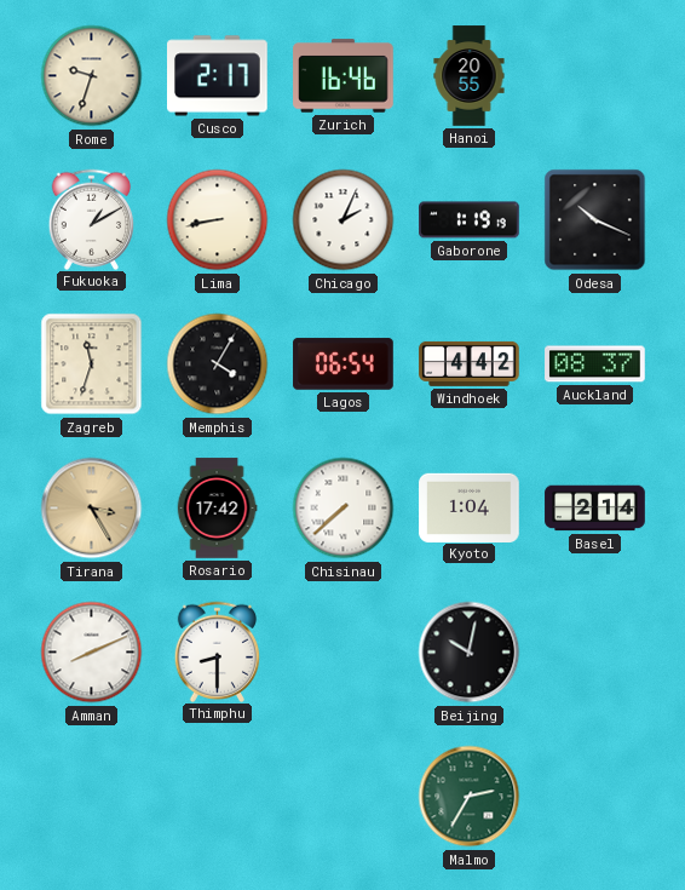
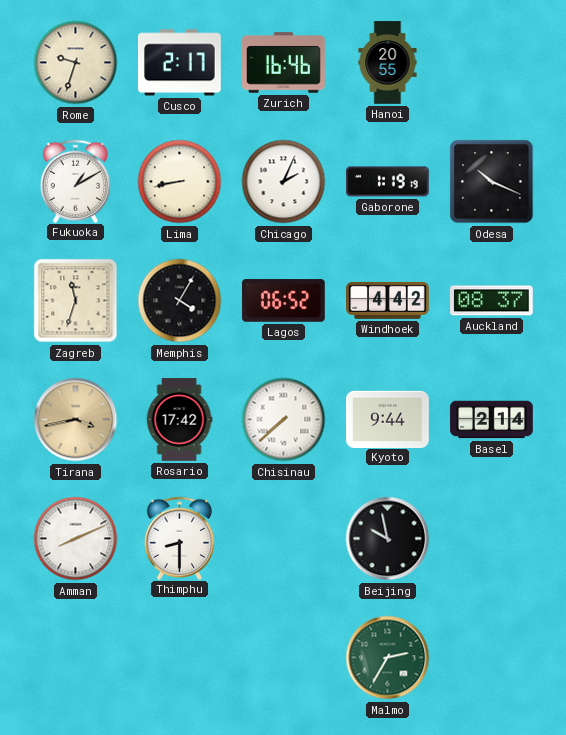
Lagos: 06:54 -> 06:52 (284, 301)
Tirana: 3:25 -> 3:43 (76, 420)
Kyoto: 1:04 -> 9:44 (388, 419)
Beijing: 10:02 -> 9:58 (388, 539)
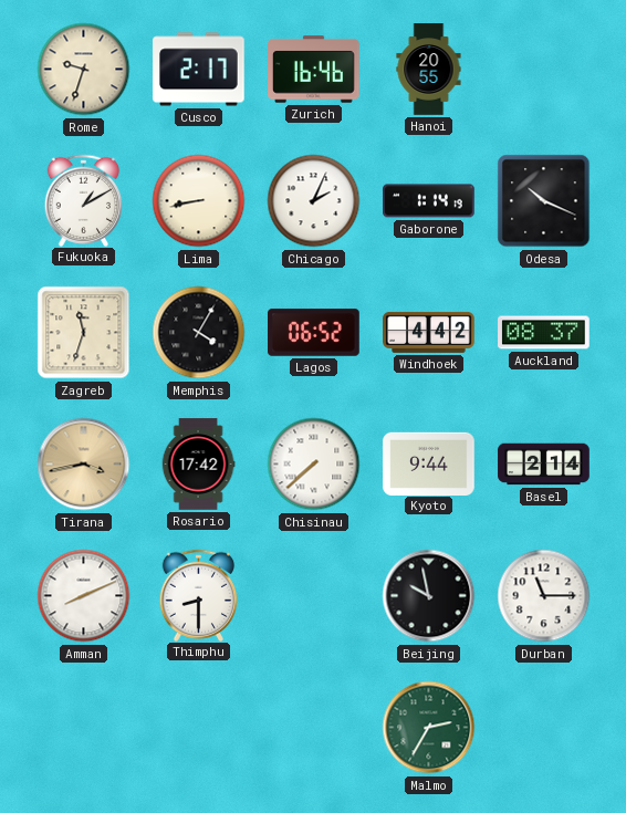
Gaborone: 1:19 -> 1:14 (429, 201)
Durban: none -> 11:15 (544, 596)
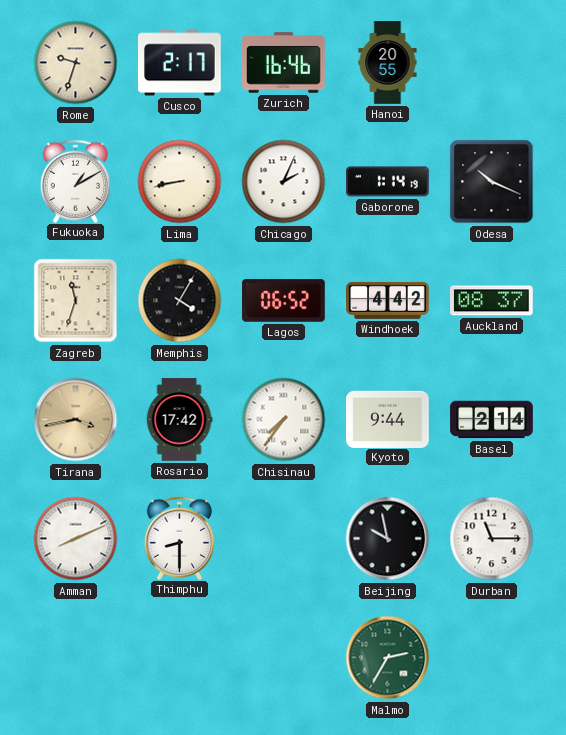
Chisinau: 7:38 -> 7:36 (284, 420)
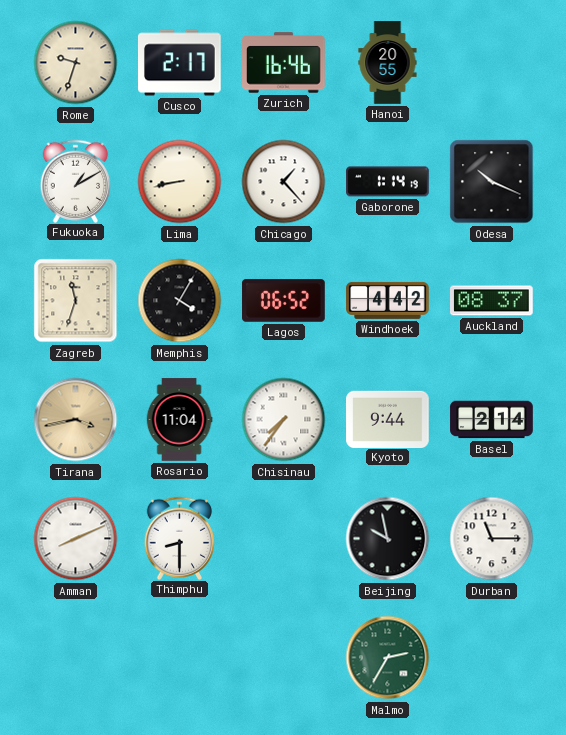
Chicago: 2:04 -> 1:23 (284, 182)
Rosario: 17:42 -> 11:04 (179, 420)
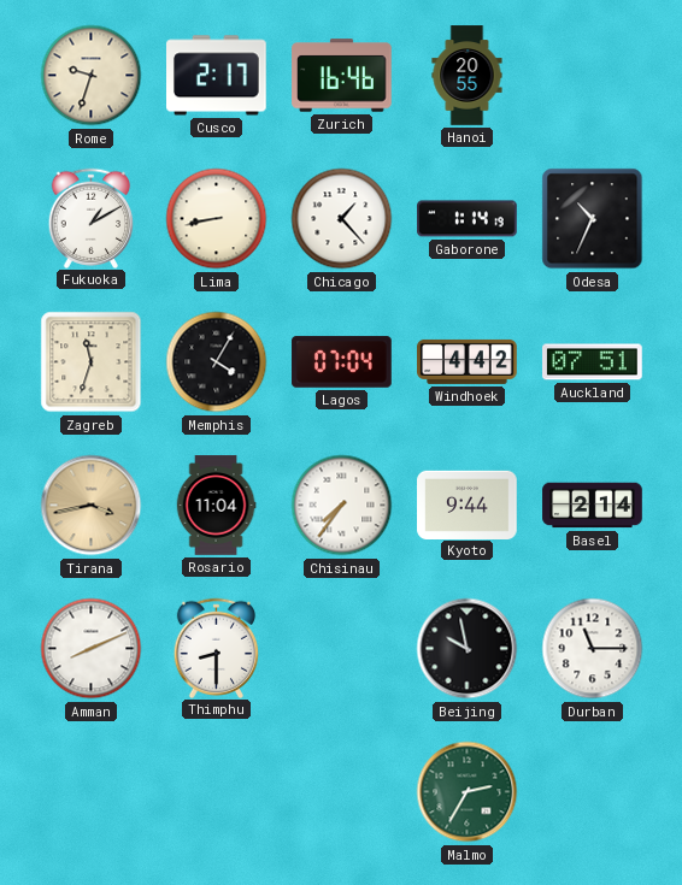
Odesa: 10:19 -> 10:34 (593, 219)
Lagos: 06:52 -> 07:04 (342, 362)
Auckland: 08:37 -> 07:51 (593, 362)
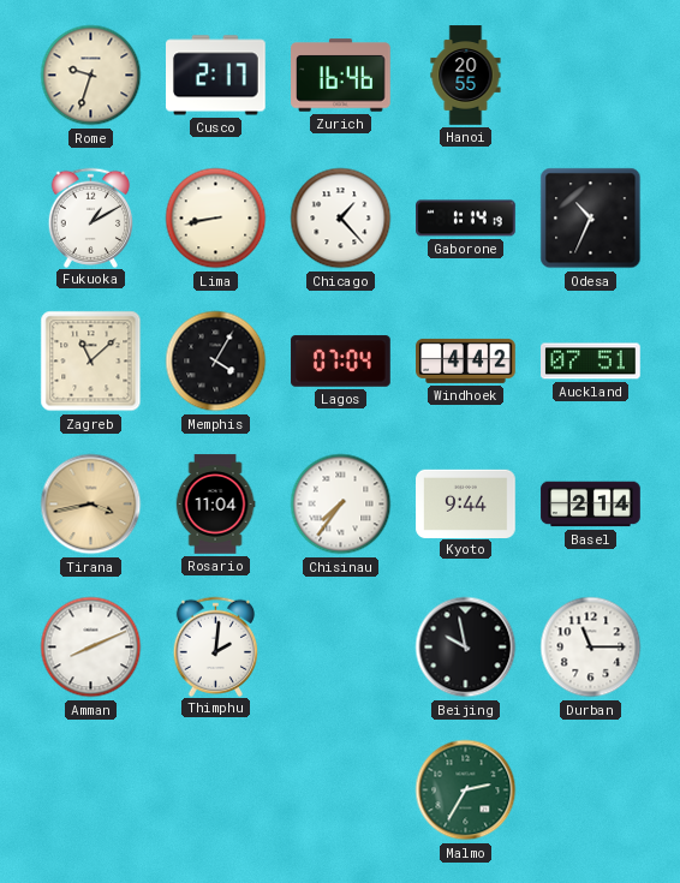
Zagreb: 11:33 -> 11:08 (91, 362)
Thimphu: 8:30 -> 2:01 (216, 646)
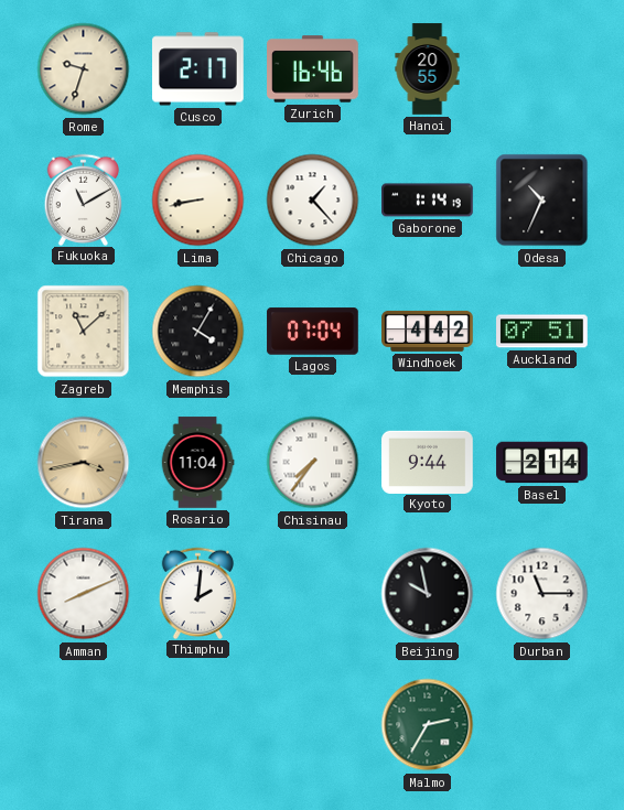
Fukuoka: 1:10 -> 11:10 (84, 199)
